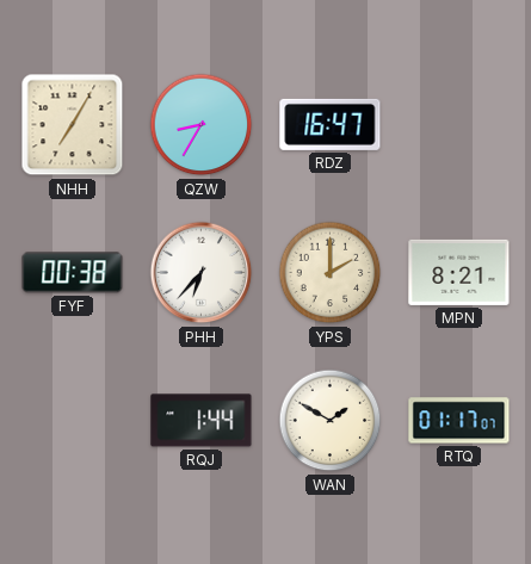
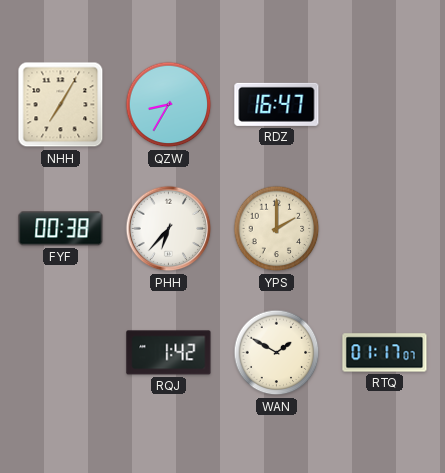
MPN: 8:21 -> none (459, 272)
RQJ: 1:44 -> 1:42 (169, 353)
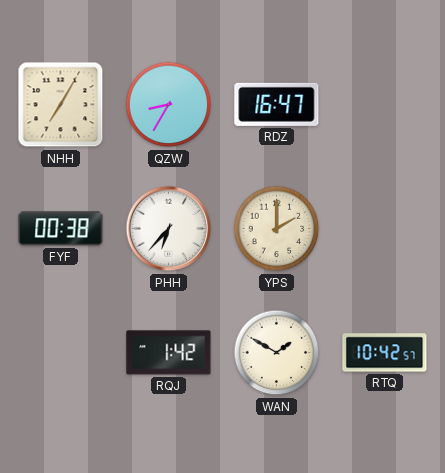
RTQ: 01:17 -> 10:42 (385, 353)
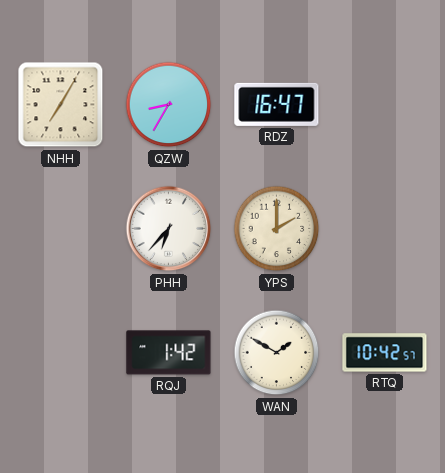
FYF: 00:38 -> none (61, 229)
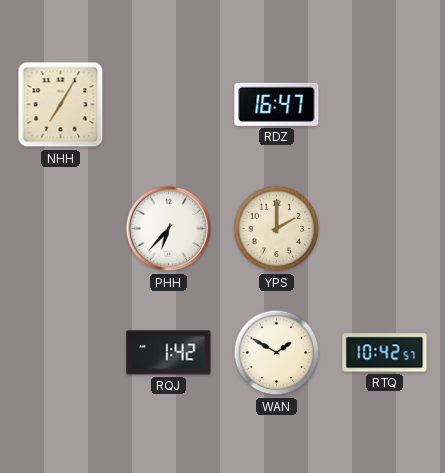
QZW: 8:35 -> none (169, 105)
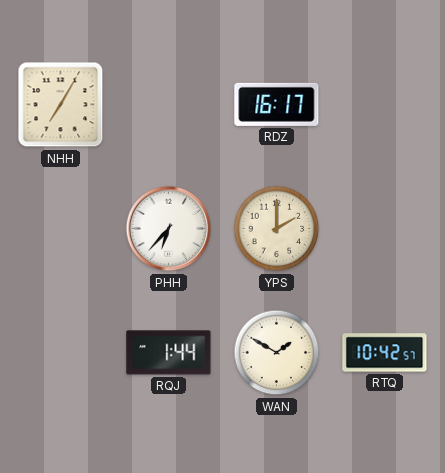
RDZ: 16:47 -> 16:17 (277, 104)
RQJ: 1:42 -> 1:44 (169, 353)
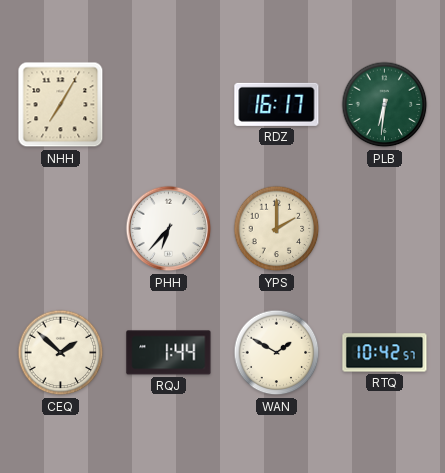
PLB: none -> 6:31 (385, 105)
CEQ: none -> 1:52 (61, 353)
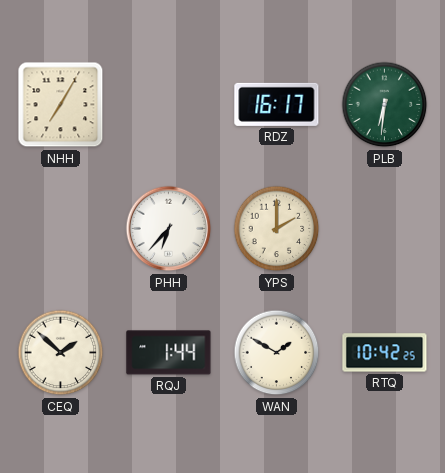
RTQ: 10:42:57 -> 10:42:25 (385, 353)
